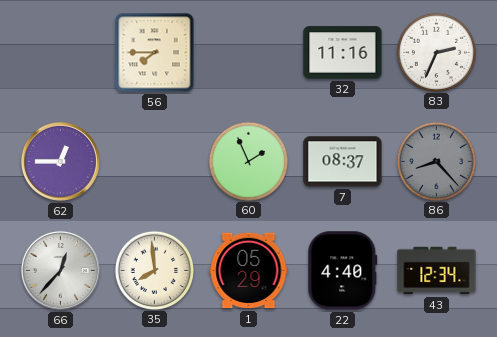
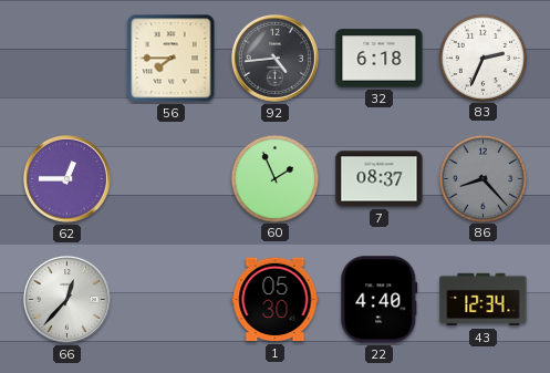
92: none -> 4:44 (274, 58)
32: 11:16 -> 6:18 (380, 59)
35: 7:59 -> none (154, 270)
1: 05:29 -> 05:30 (276, 300)
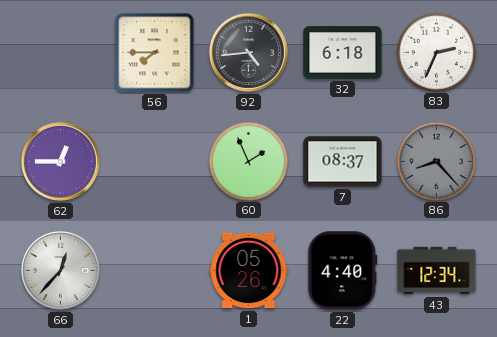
1: 05:30 -> 05:26 (249, 271)
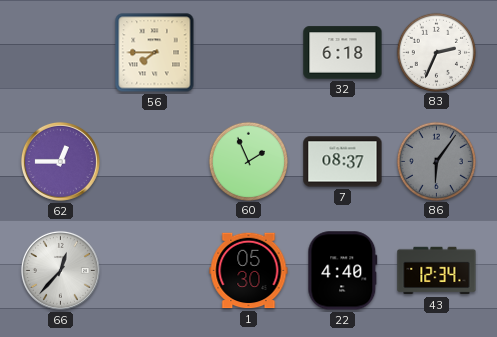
92: 4:44 -> none (248, 52)
86: 8:23 -> 6:06 (436, 161)
1: 05:26 -> 05:30 (249, 271)
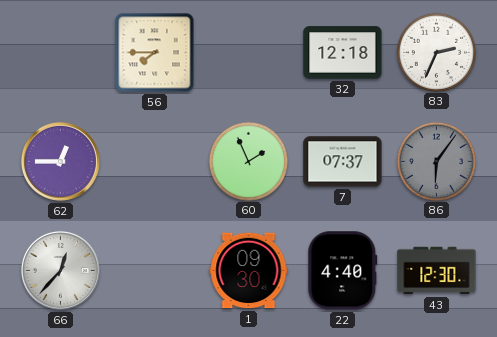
32: 6:18 -> 12:18 (343, 53)
7: 08:37 -> 07:37 (343, 162)
1: 05:30 -> 09:30 (249, 271)
43: 12:34 -> 12:30 (437, 271)
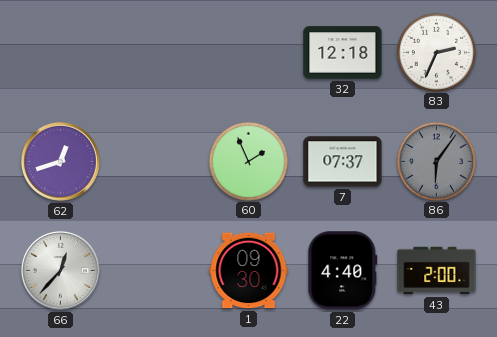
56: 7:45 -> none (155, 53)
62: 12:45 -> 12:42 (60, 161)
43: 12:30 -> 2:00 (437, 271)
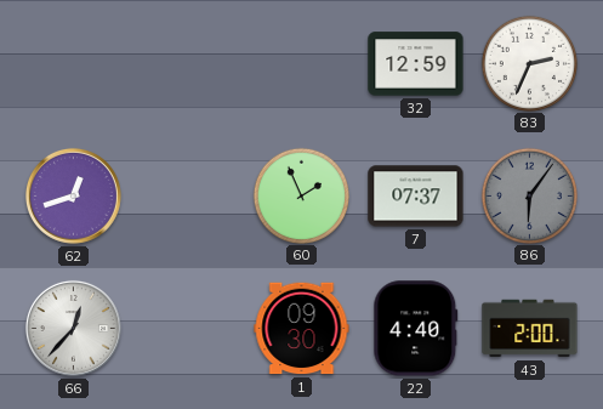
32: 12:18 -> 12:59 (416, 64)
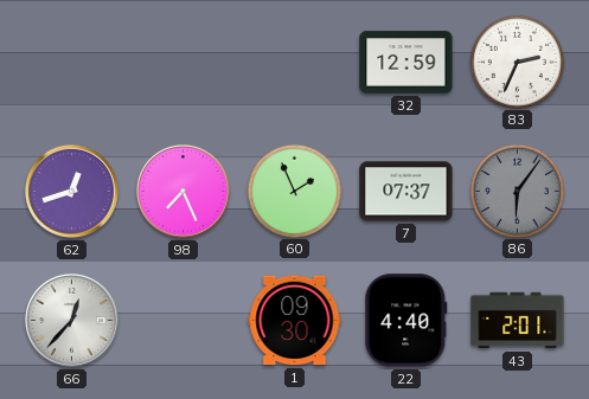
98: none -> 7:26 (183, 191)
43: 2:00 -> 2:01 (518, 321)
